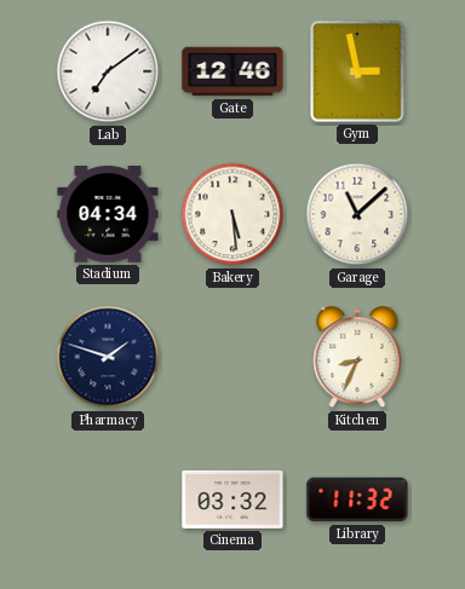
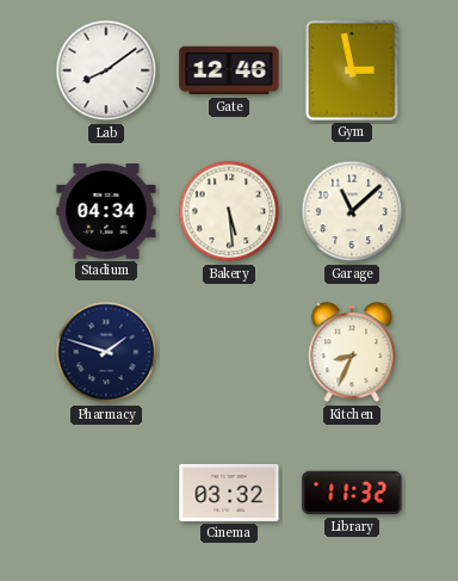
Lab: 7:09 -> 8:09 (106, 70)
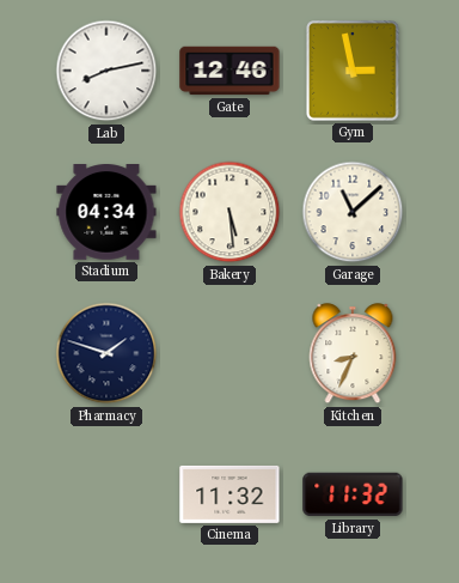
Lab: 8:09 -> 8:13 (106, 71)
Cinema: 03:32 -> 11:32 (229, 494)
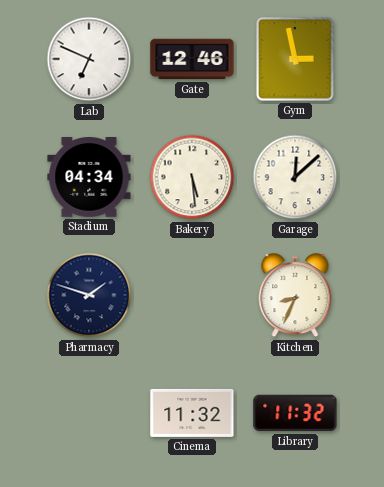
Lab: 8:13 -> 6:49 (89, 59)
Garage: 11:08 -> 12:08 (295, 177)
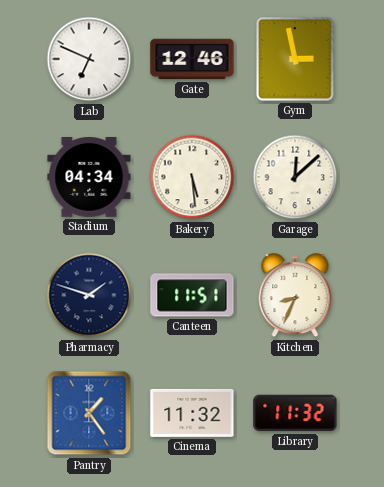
Canteen: none -> 11:51 (192, 295)
Pantry: none -> 1:24 (89, 413)
